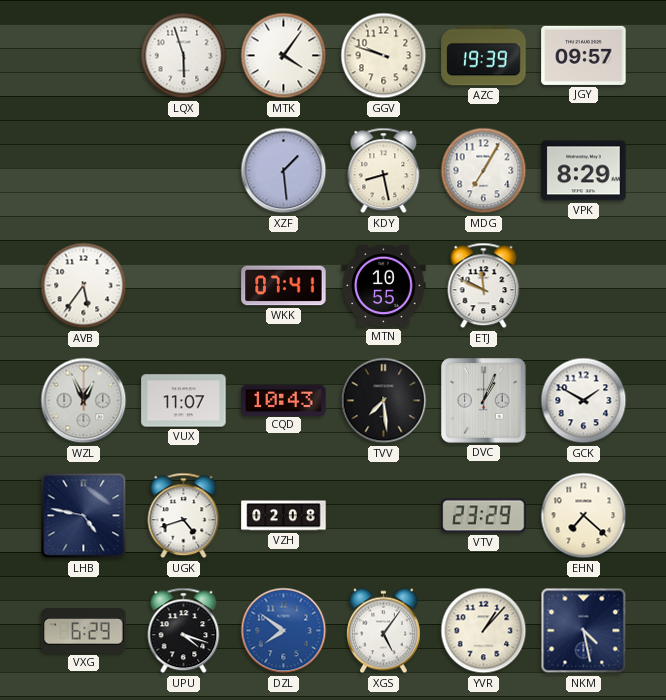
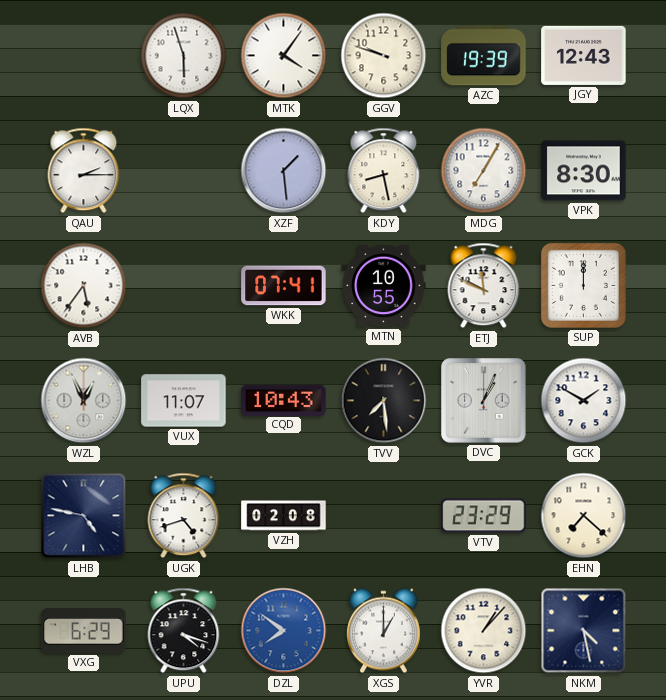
JGY: 09:57 -> 12:43 (584, 55)
QAU: none -> 2:15 (84, 171)
VPK: 8:29 -> 8:30 (584, 171)
SUP: none -> 12:00 (583, 285)
XGS: 5:06 -> 1:00 (384, 631)
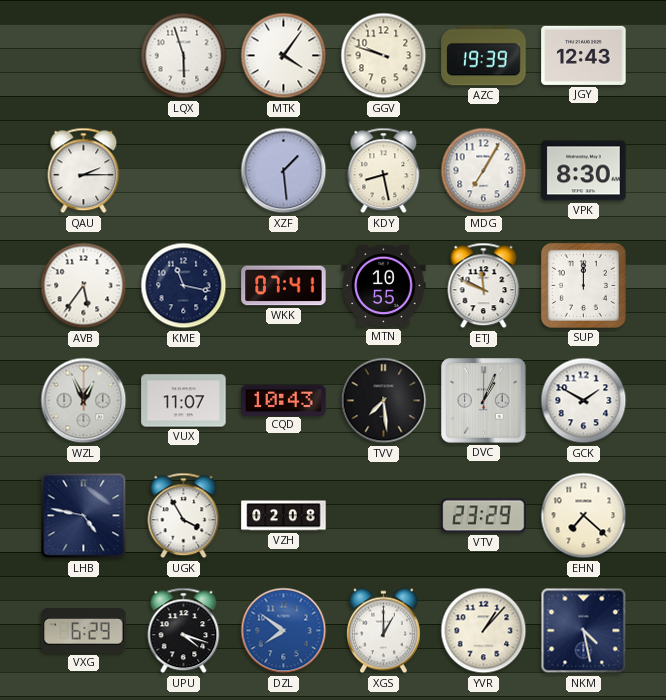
KME: none -> 11:17 (184, 286)
UGK: 4:42 -> 3:55 (184, 516)
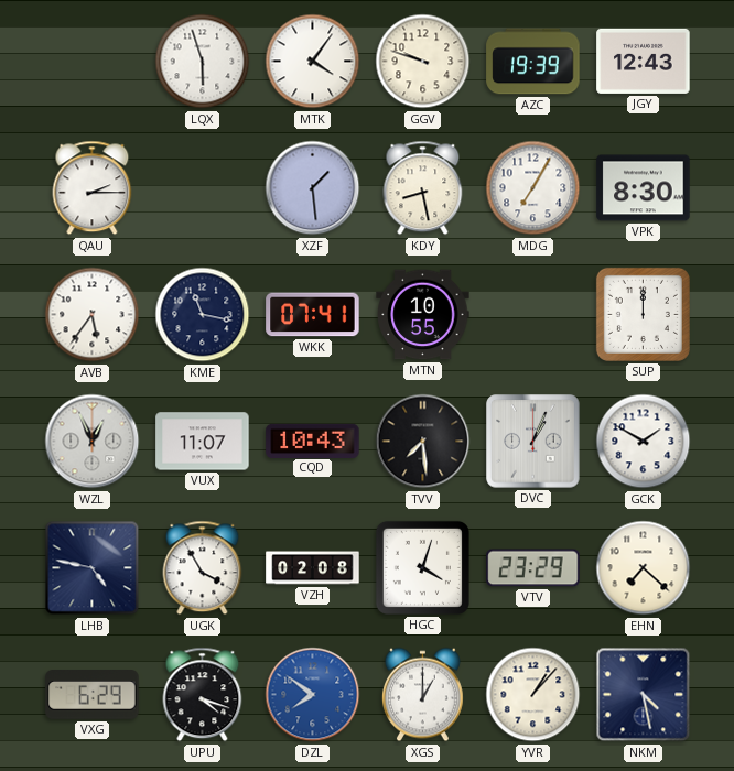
ETJ: 11:49 -> none (484, 286)
HGC: none -> 4:03 (422, 567)
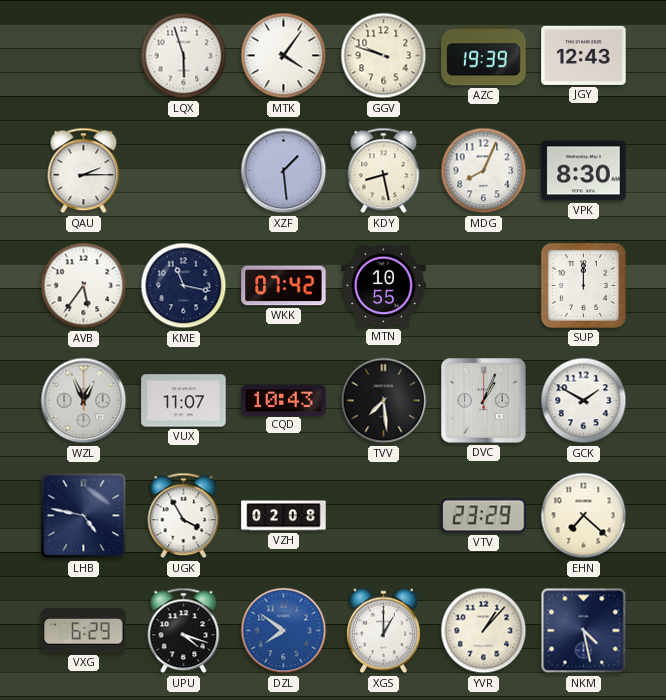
MDG: 7:05 -> 8:04 (484, 171)
WKK: 07:41 -> 07:42 (284, 286)
HGC: 4:03 -> none (422, 567)
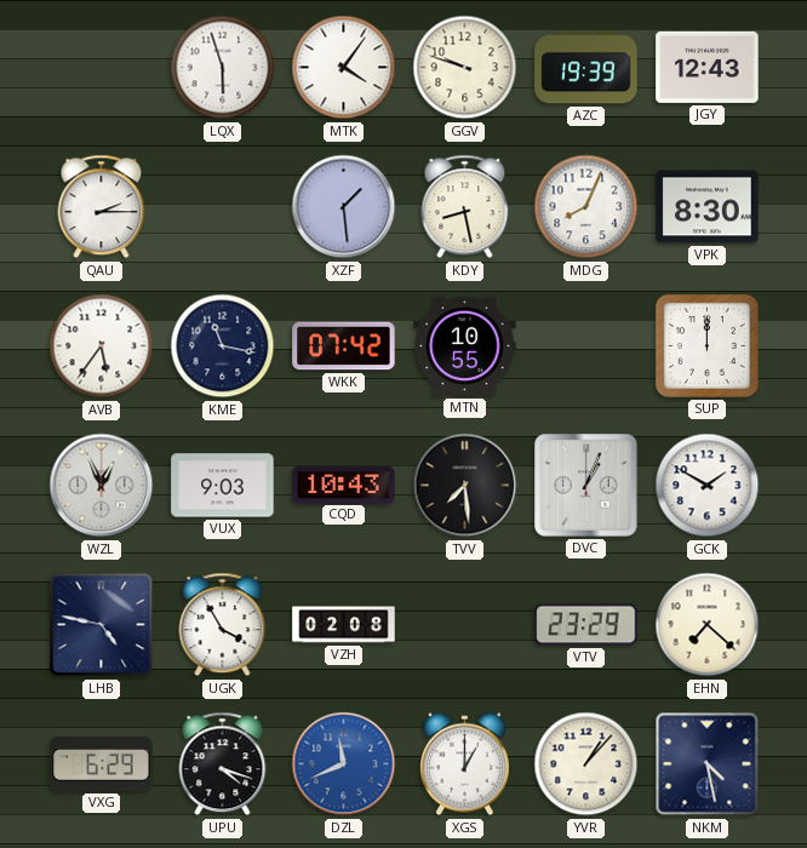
VUX: 11:07 -> 9:03 (223, 486)
DZL: 7:51 -> 11:41 (344, 764)
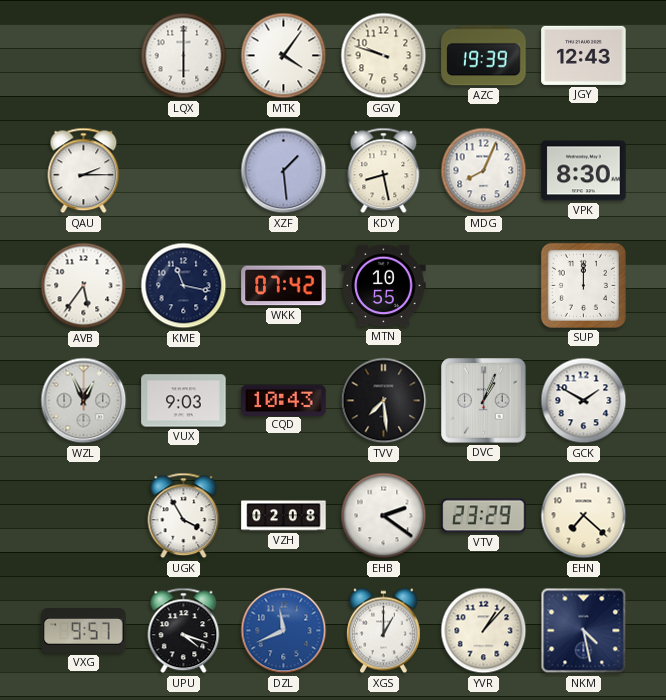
LQX: 5:57 -> 6:00 (184, 56)
LHB: 4:47 -> none (102, 625)
EHB: none -> 2:21 (384, 516)
VXG: 6:29 -> 9:57 (84, 631)
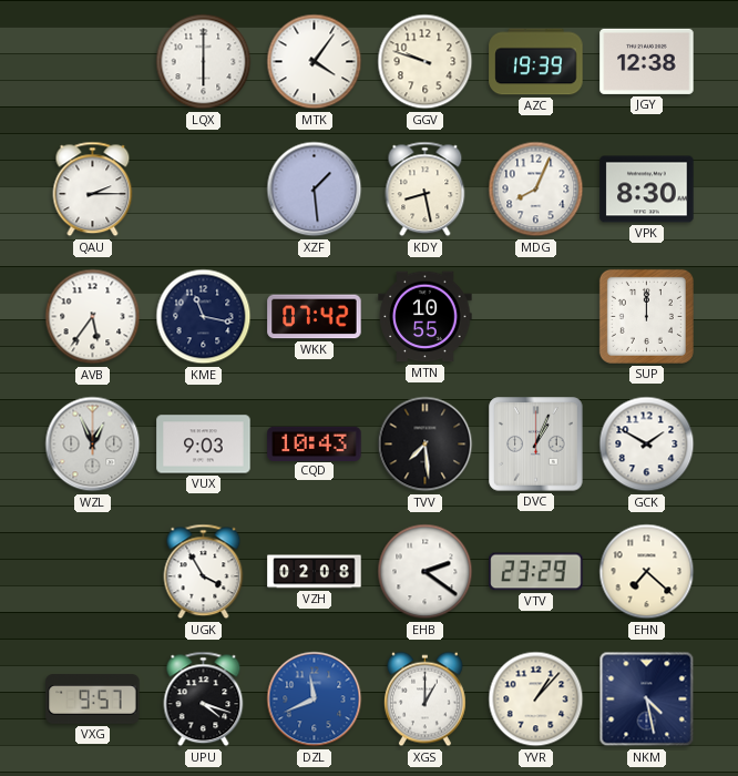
JGY: 12:43 -> 12:38 (647, 61)
